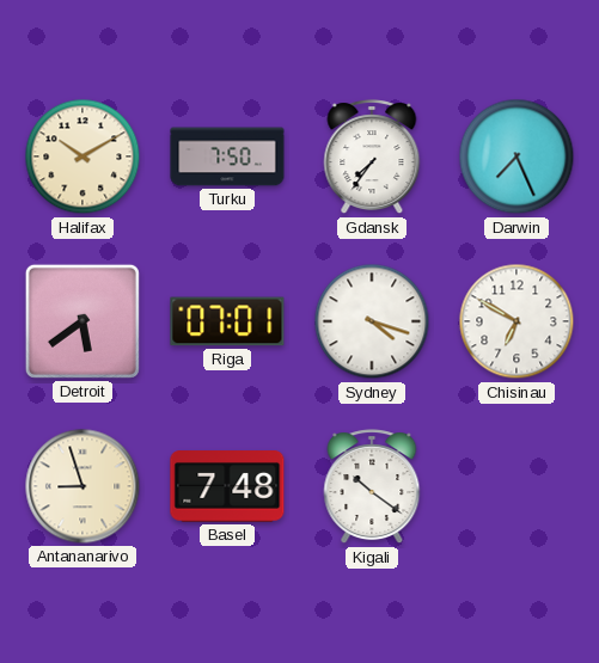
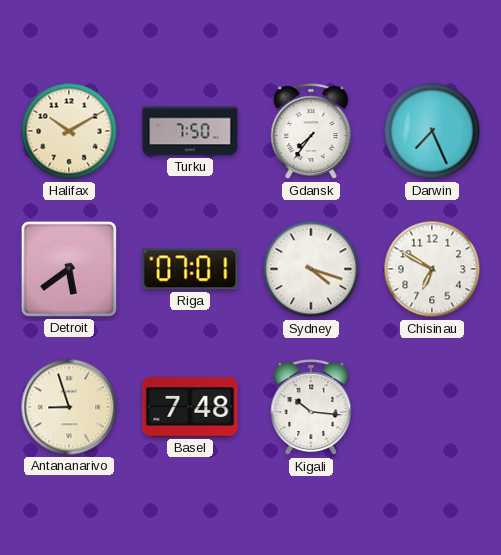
Kigali: 10:21 -> 10:16 (311, 408)
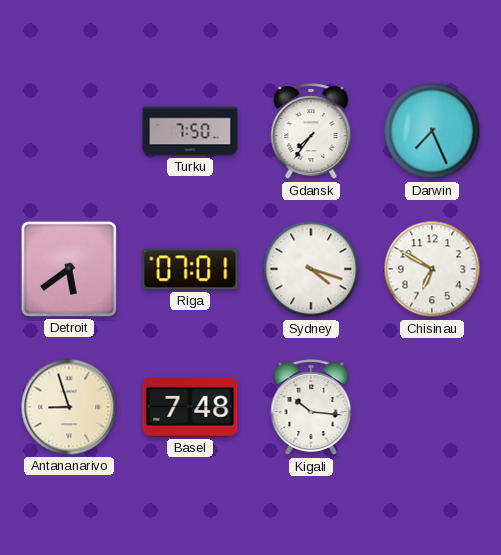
Halifax: 10:10 -> none (69, 131)
